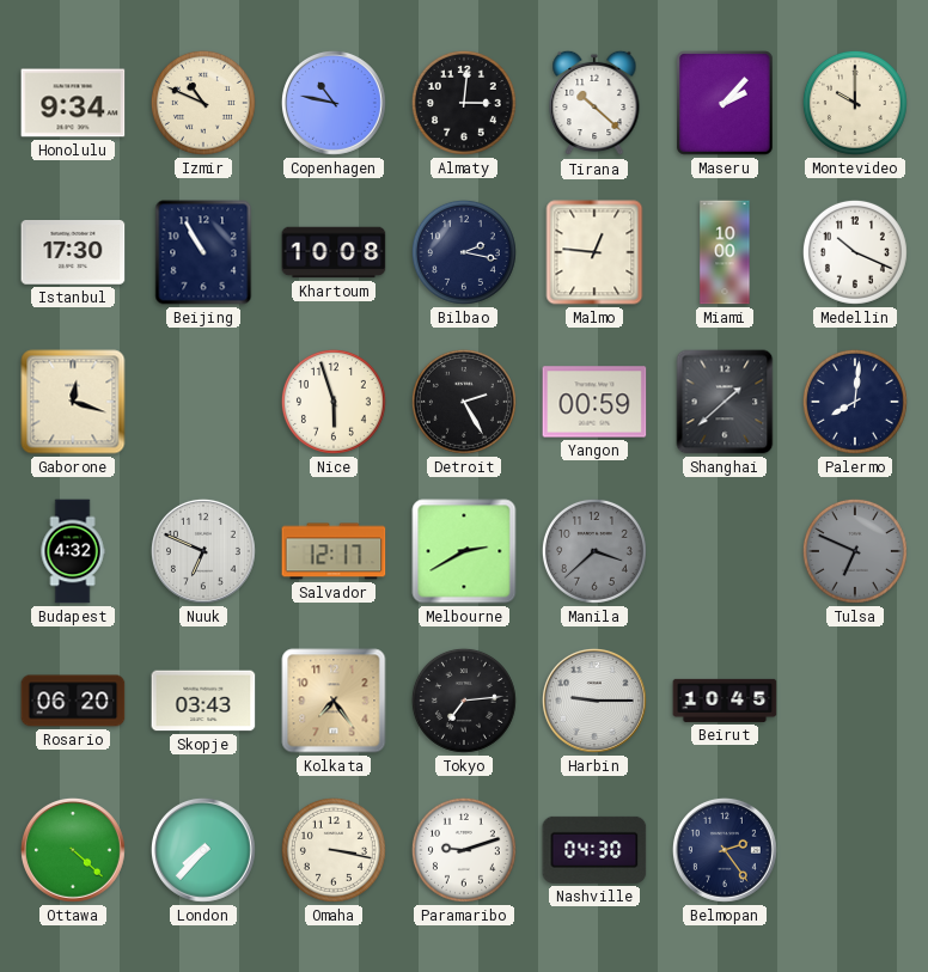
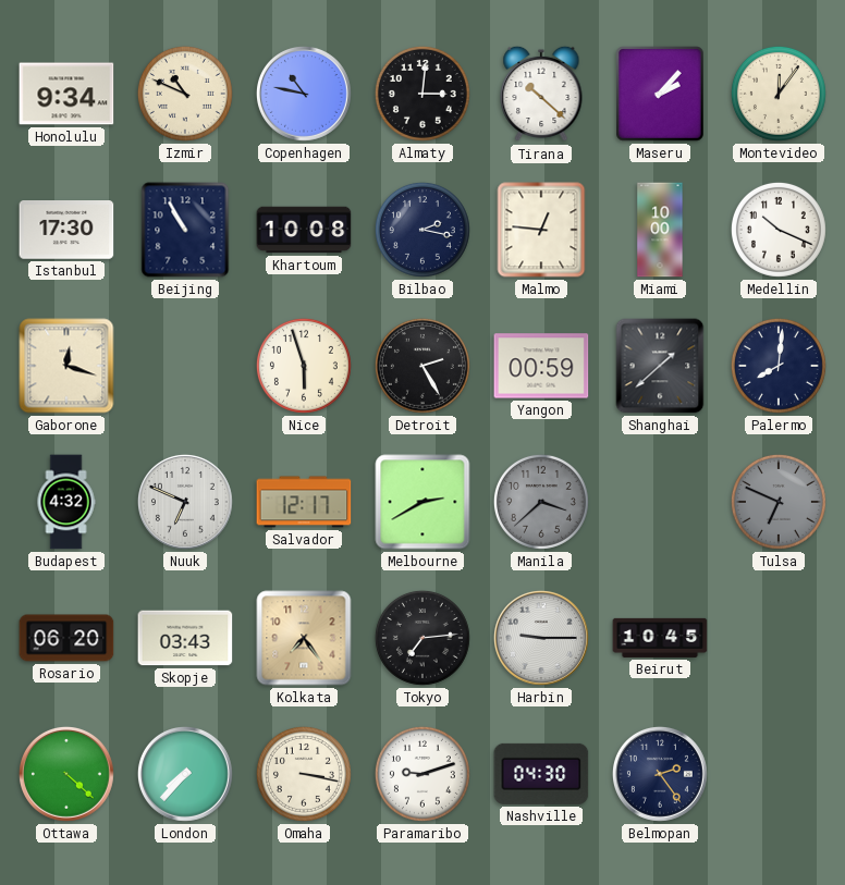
Montevideo: 10:00 -> 12:06 (779, 94)
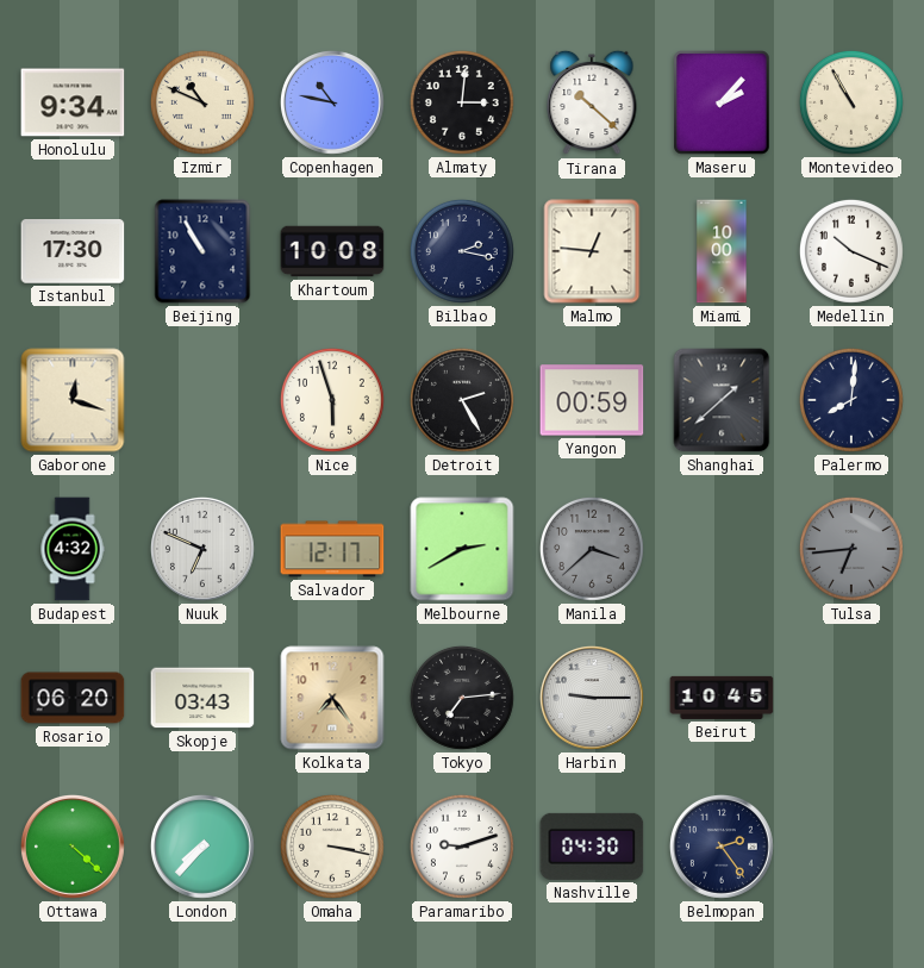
Montevideo: 12:06 -> 10:55 (851, 102)
Tulsa: 6:49 -> 6:44 (851, 549)
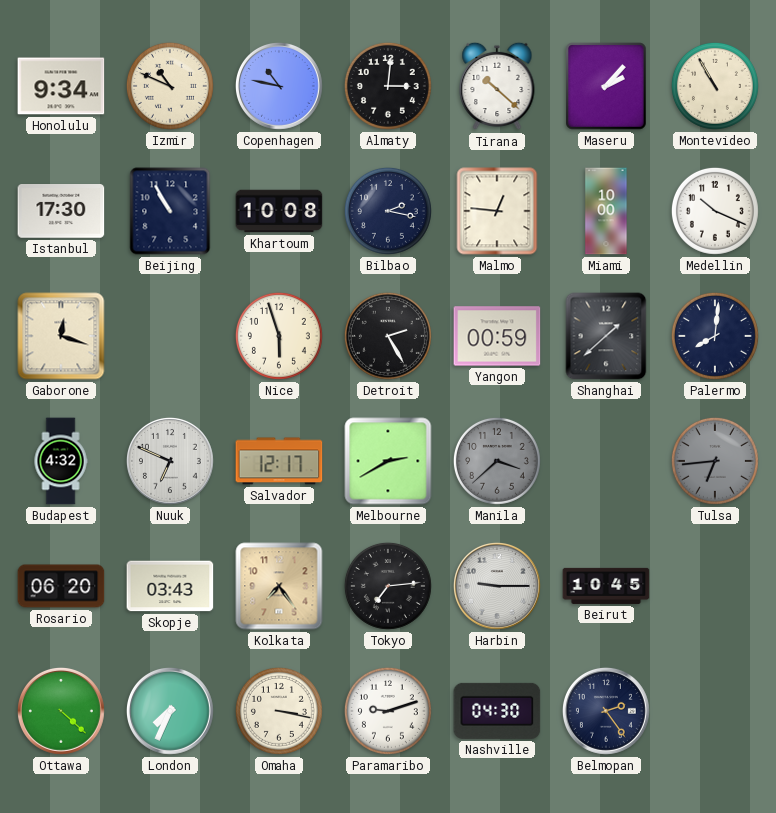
London: 7:37 -> 7:34 (170, 711)
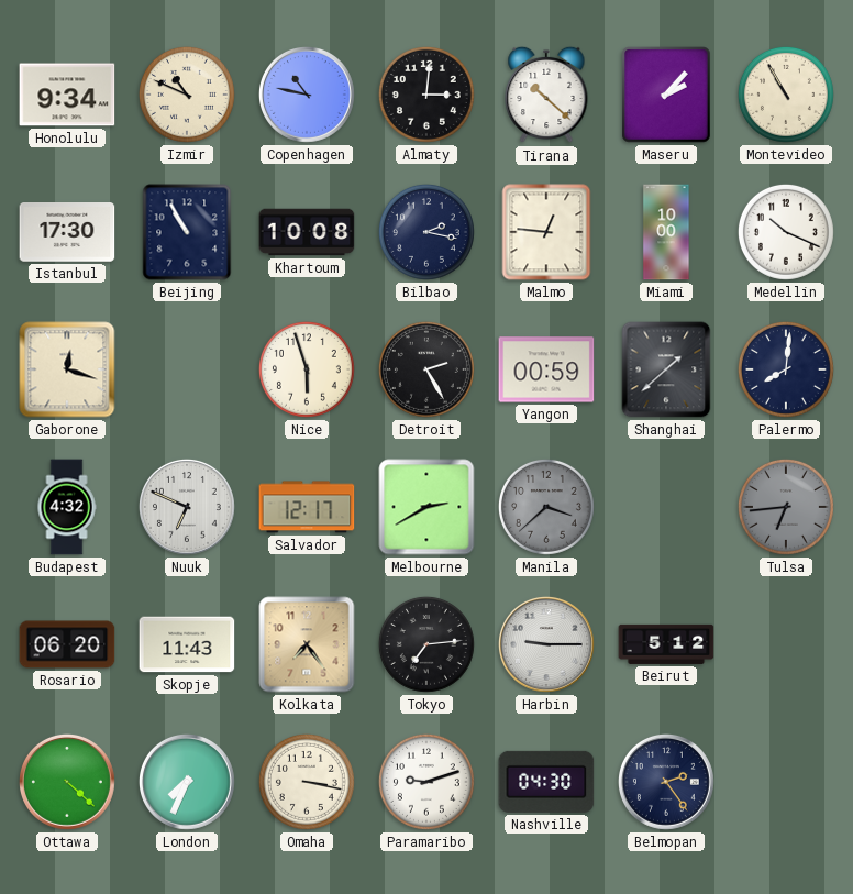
Skopje: 03:43 -> 11:43 (187, 644)
Beirut: 10:45 -> 5:12 (666, 644)
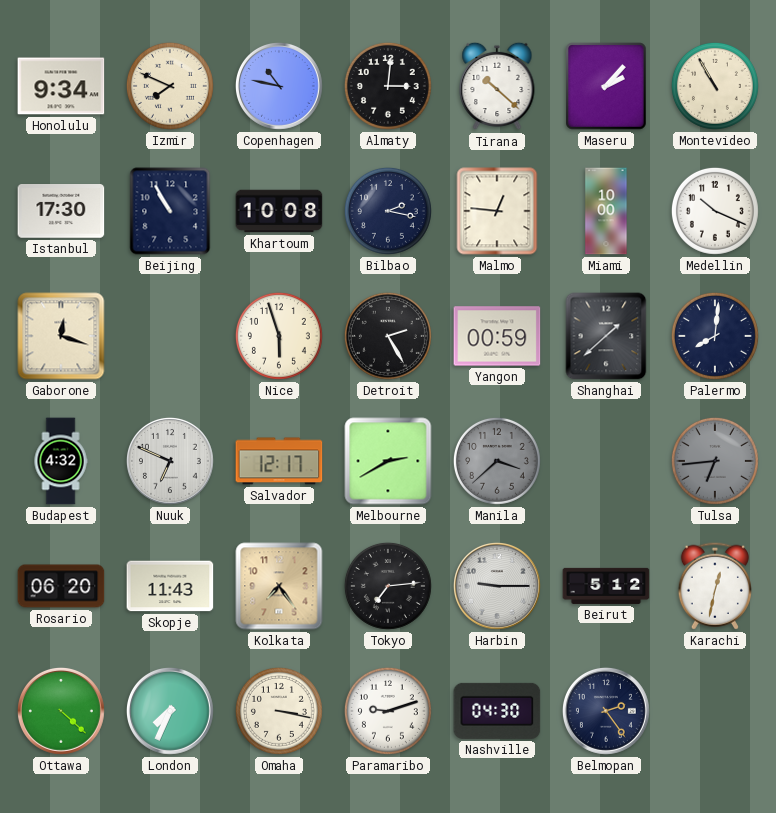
Izmir: 10:49 -> 7:49 (170, 86)
Karachi: none -> 12:32 (715, 586)
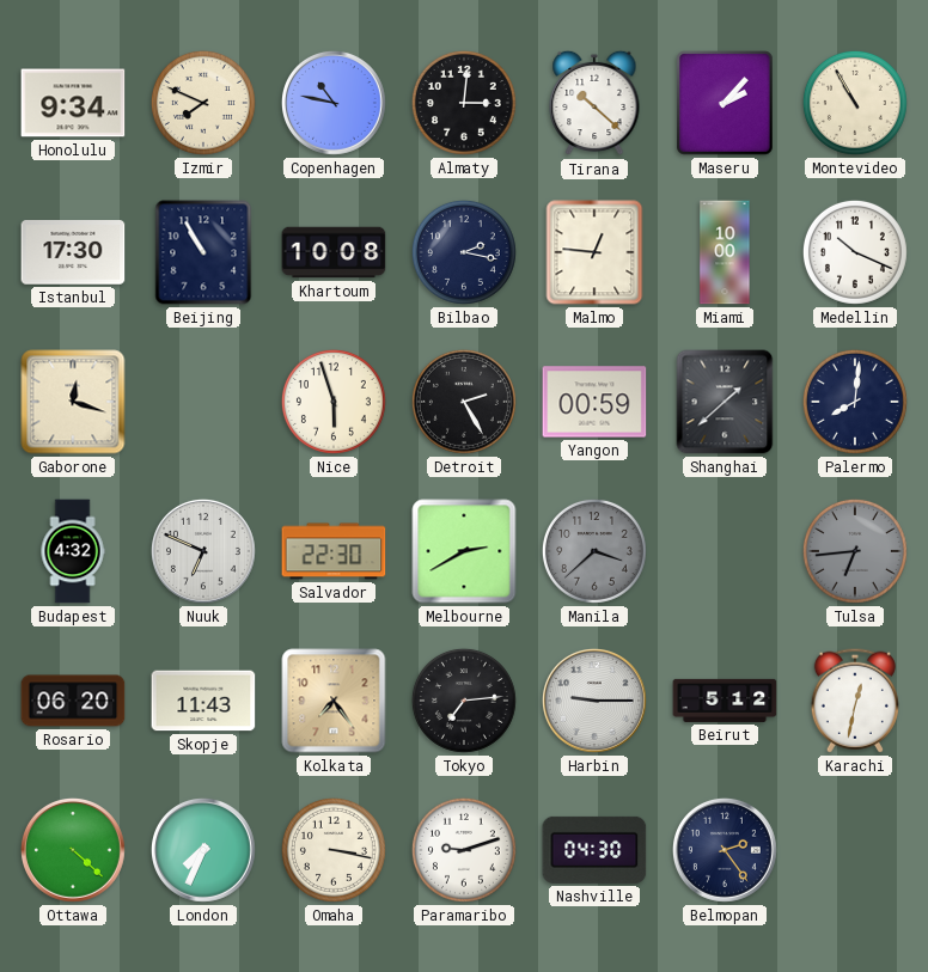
Salvador: 12:17 -> 22:30 (334, 551)
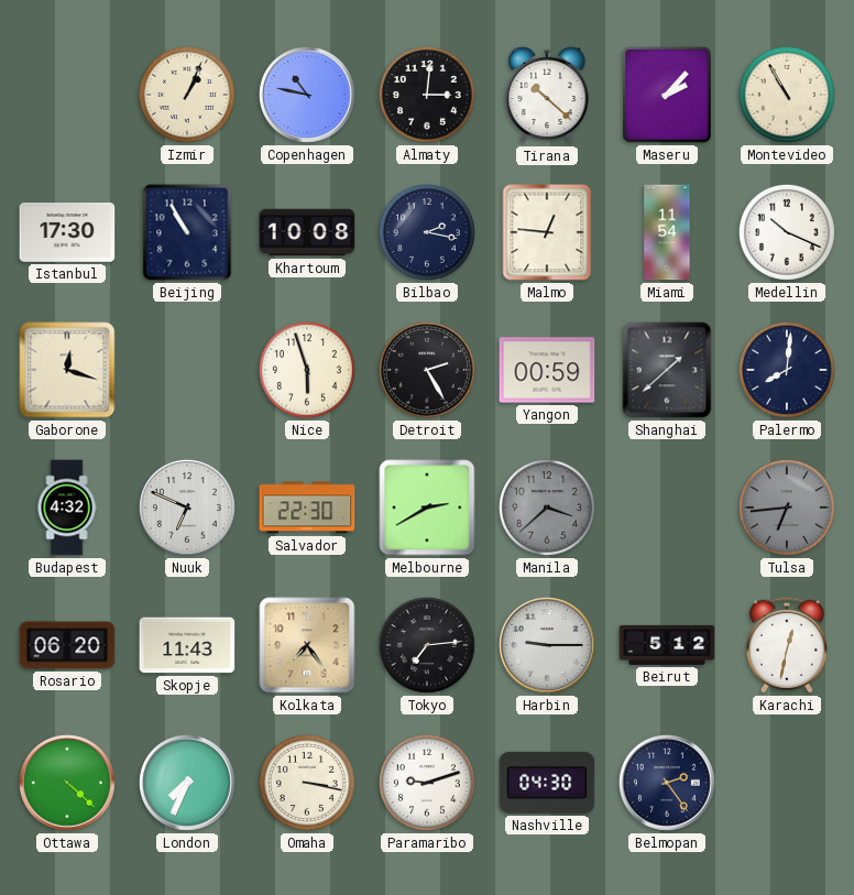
Honolulu: 9:34 -> none (73, 103)
Izmir: 7:49 -> 1:04 (187, 95)
Miami: 10:00 -> 11:54 (667, 232)
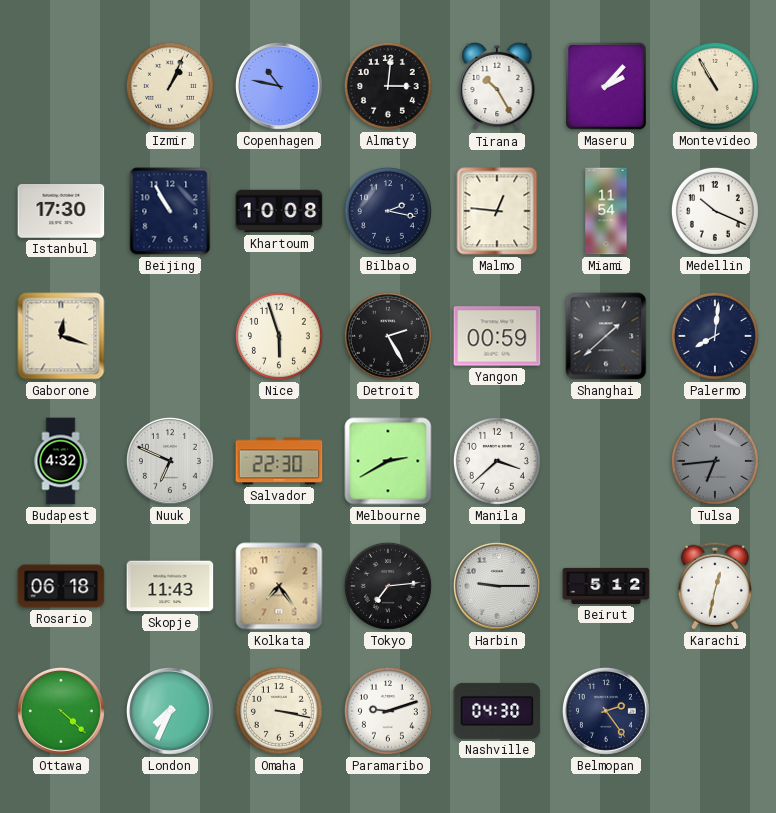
Tirana: 10:22 -> 10:25 (497, 86)
Manila dial: grey -> white (497, 461)
Rosario: 06:20 -> 06:18 (61, 586)
